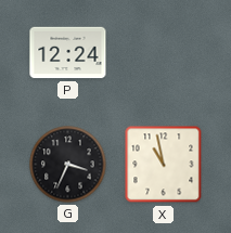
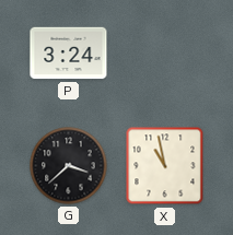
P: 12:24 -> 3:24 (69, 54)
G: 3:34 -> 3:38 (69, 166)
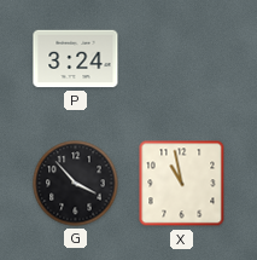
G: 3:38 -> 3:53 (76, 184)
